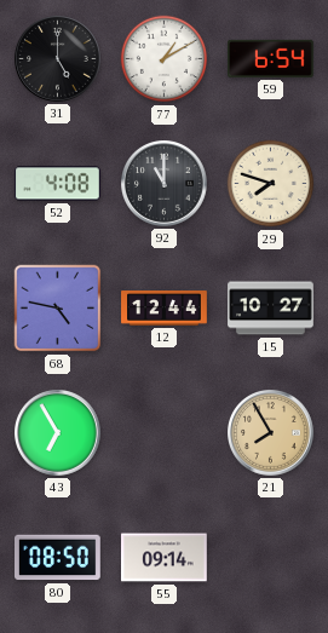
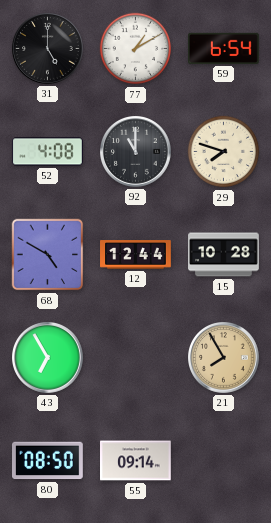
68: 4:47 -> 4:50 (48, 255)
15: 10:27 -> 10:28 (224, 255)
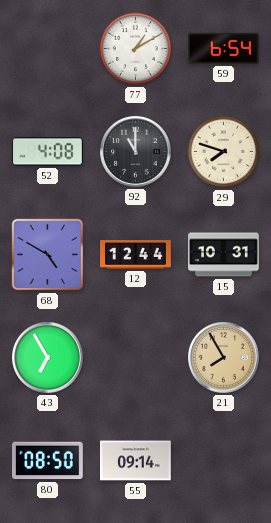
31: 5:00 -> none (48, 49)
15: 10:28 -> 10:31 (224, 255)
